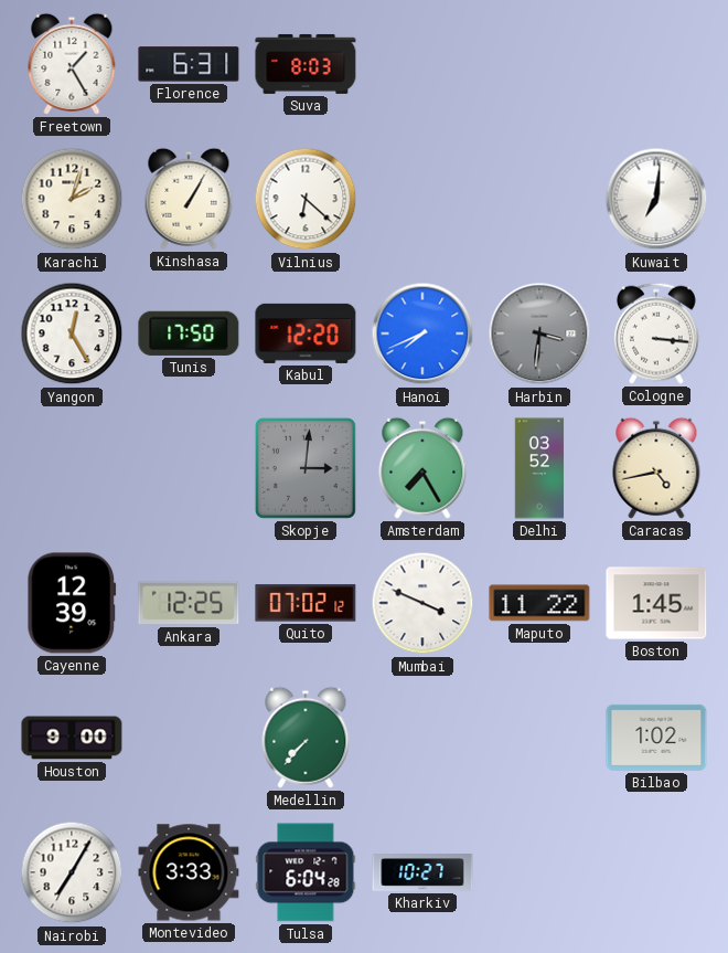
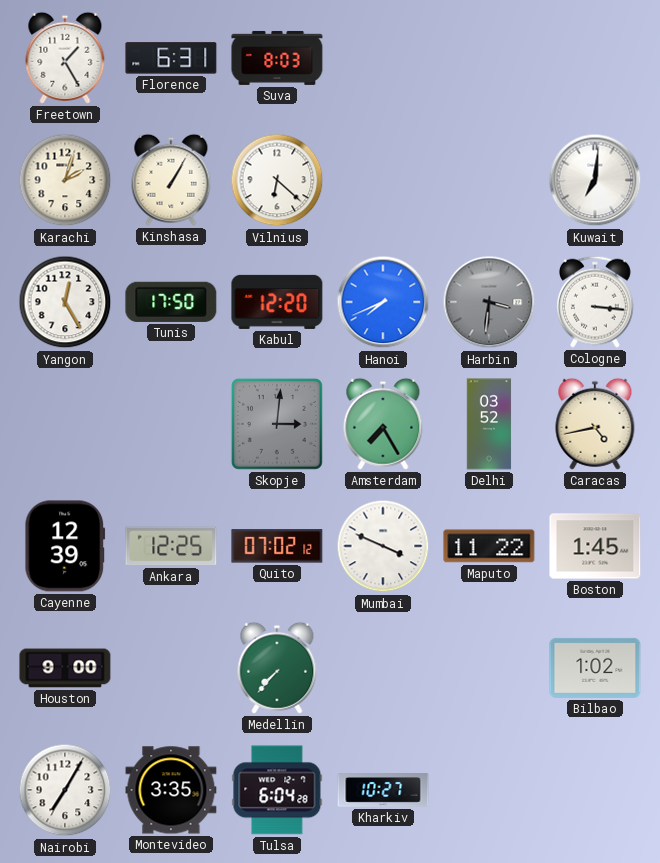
Montevideo: 3:33 -> 3:35 (171, 790)
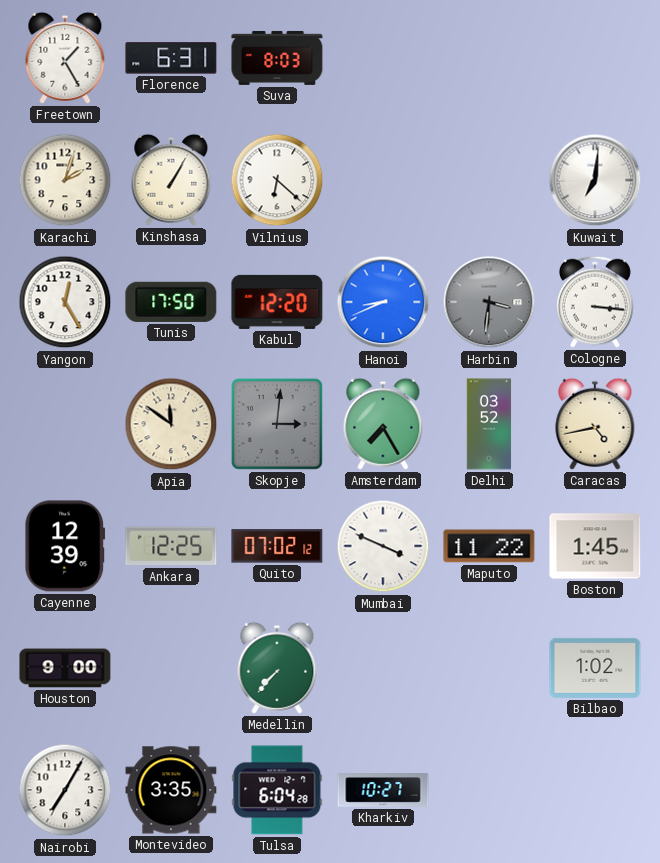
Hanoi: 7:41 -> 8:41 (383, 302)
Apia: none -> 11:51 (171, 424)
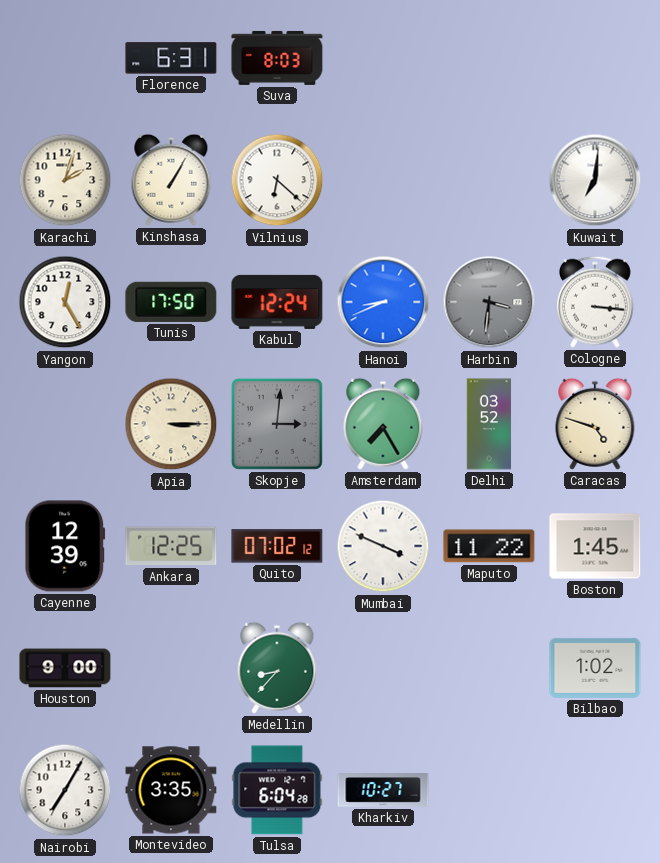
Freetown: 1:25 -> none (65, 58)
Kabul: 12:20 -> 12:24 (277, 302)
Apia: 11:51 -> 3:15 (171, 424)
Caracas: 4:43 -> 4:48 (595, 424)
Medellin: 7:37 -> 8:37 (277, 668)
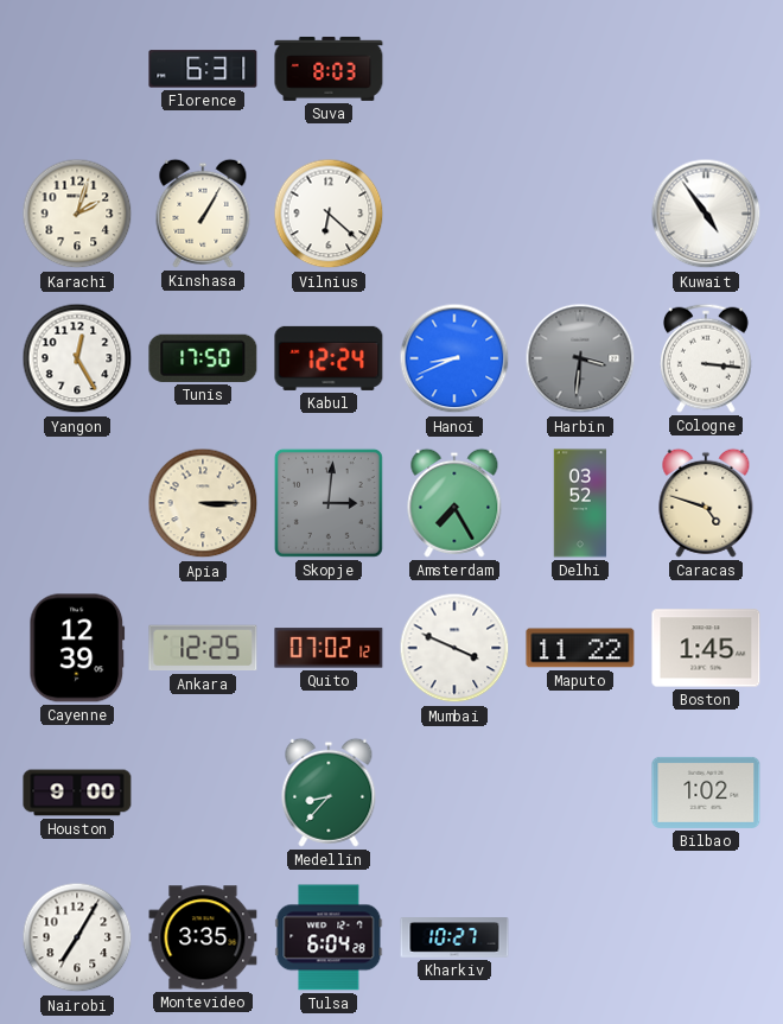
Kuwait: 7:01 -> 4:54 (706, 214)
